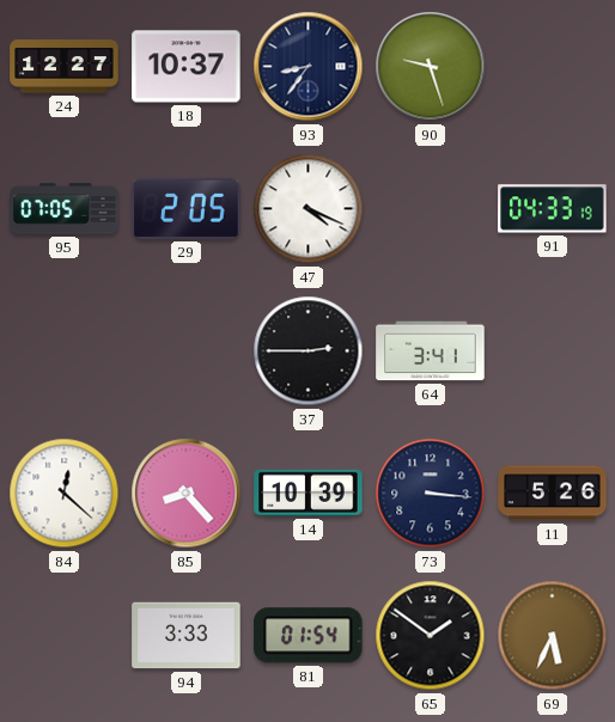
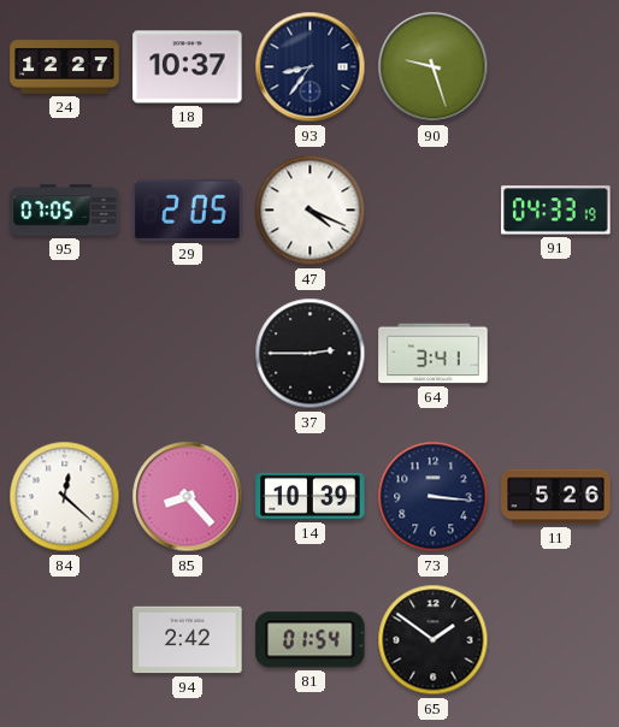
94: 3:33 -> 2:42 (188, 640)
69: 5:34 -> none (553, 636)
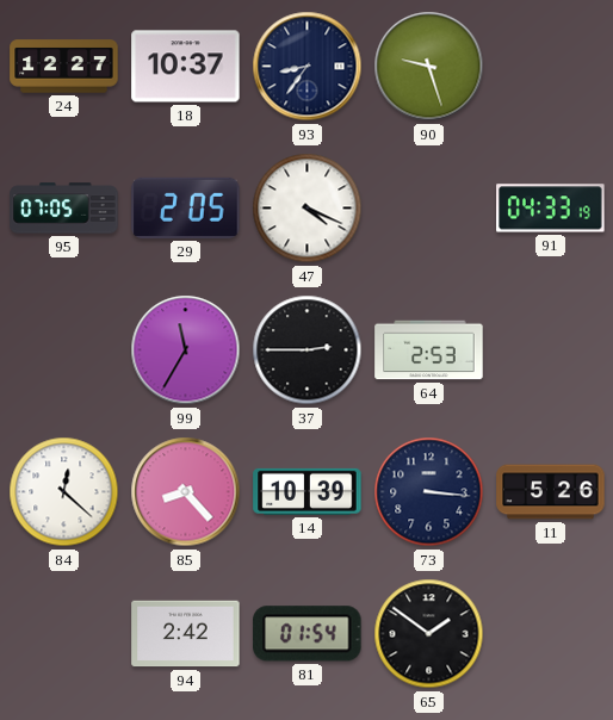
99: none -> 11:35 (186, 350)
64: 3:41 -> 2:53 (429, 350)
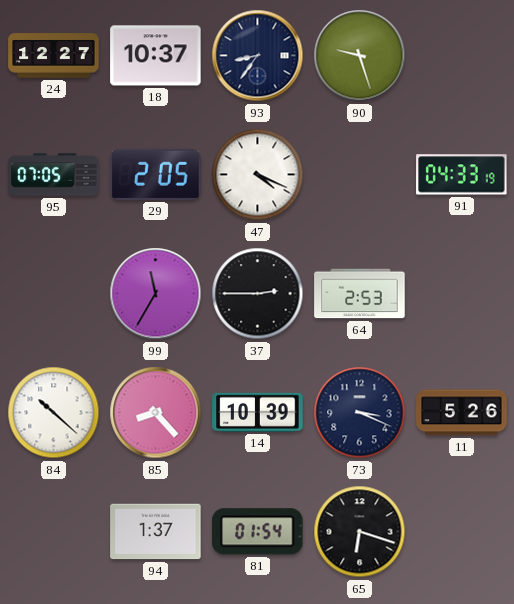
84: 12:22 -> 10:22 (54, 413)
73: 3:16 -> 3:19 (360, 413)
94: 2:42 -> 1:37 (156, 532)
65: 1:51 -> 6:18 (360, 532)
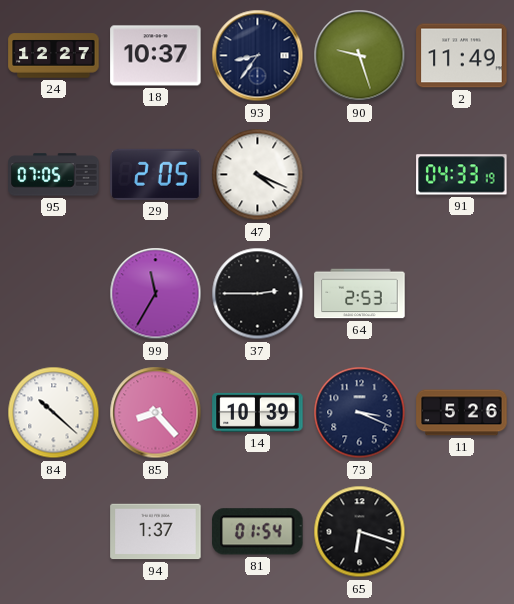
2: none -> 11:49 (462, 56)
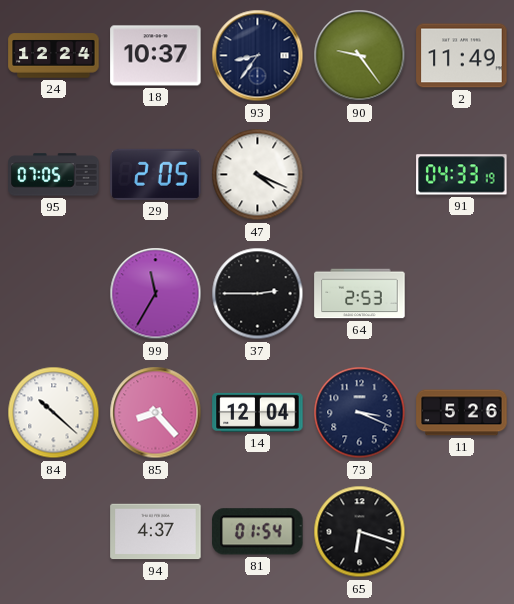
24: 12:27 -> 12:24 (54, 56)
90: 9:27 -> 9:24 (360, 56)
14: 10:39 -> 12:04 (258, 412)
94: 1:37 -> 4:37 (156, 532)
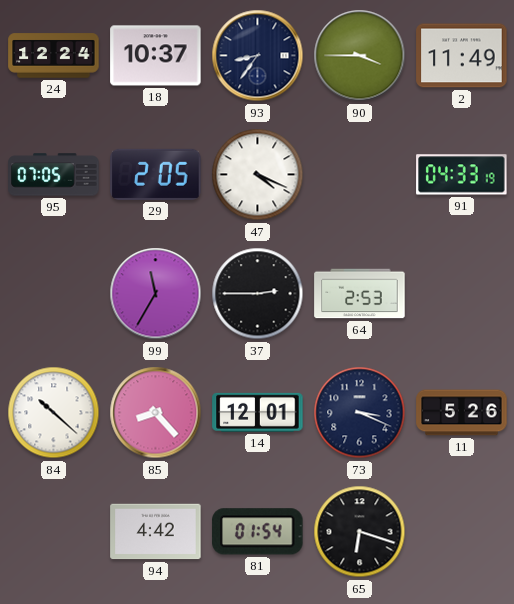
90: 9:24 -> 3:45 (360, 56)
14: 12:04 -> 12:01 (258, 412)
94: 4:37 -> 4:42 (156, 532)
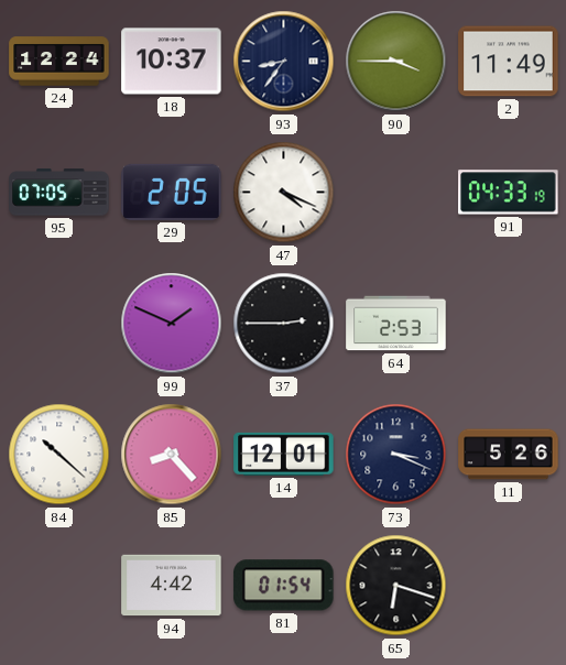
99: 11:35 -> 1:49 (172, 324)
